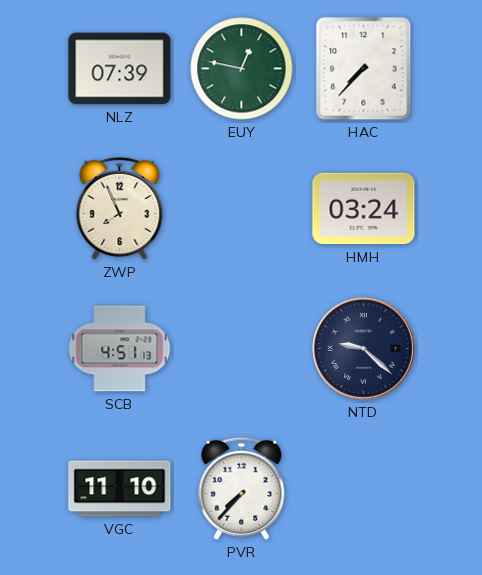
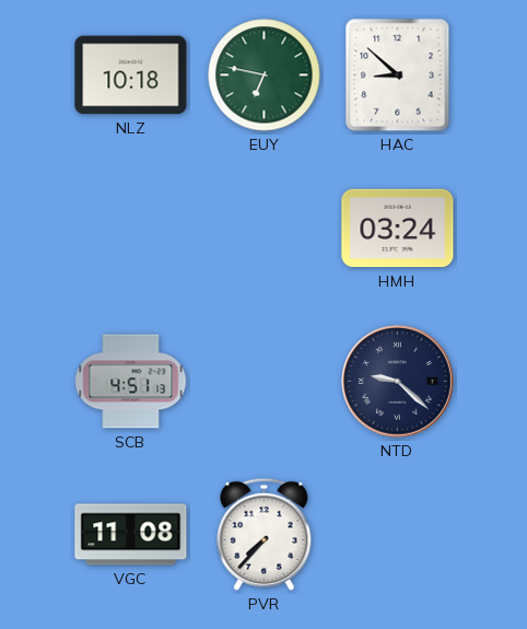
NLZ: 07:39 -> 10:18 (131, 75)
EUY: 12:47 -> 6:47 (265, 75)
HAC: 7:37 -> 8:52 (398, 75)
ZWP: 7:56 -> none (120, 208)
VGC: 11:10 -> 11:08 (131, 535)
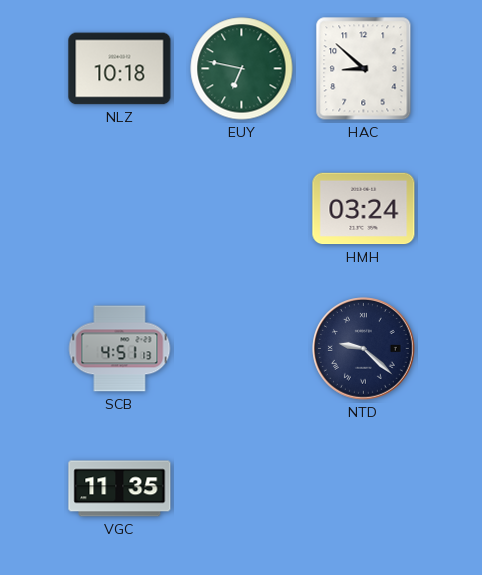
VGC: 11:08 -> 11:35 (120, 489)
PVR: 7:37 -> none (265, 534)
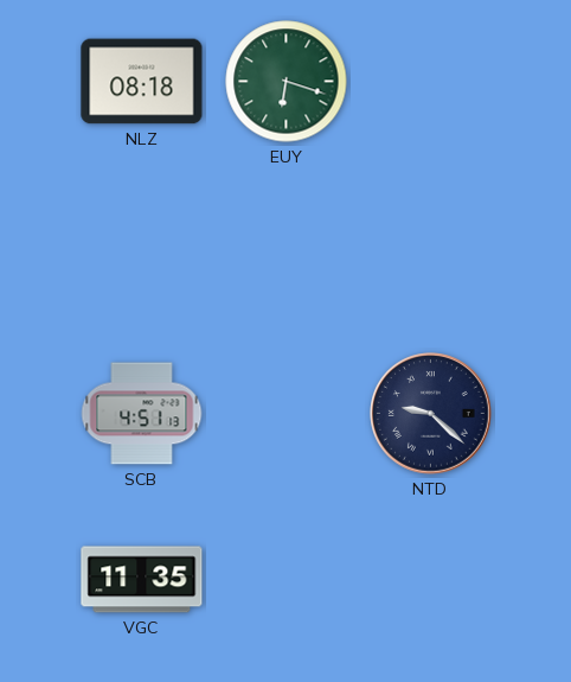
NLZ: 10:18 -> 08:18 (142, 82)
EUY: 6:47 -> 6:18 (287, 82)
HAC: 8:52 -> none (364, 69)
HMH: 03:24 -> none (364, 209)
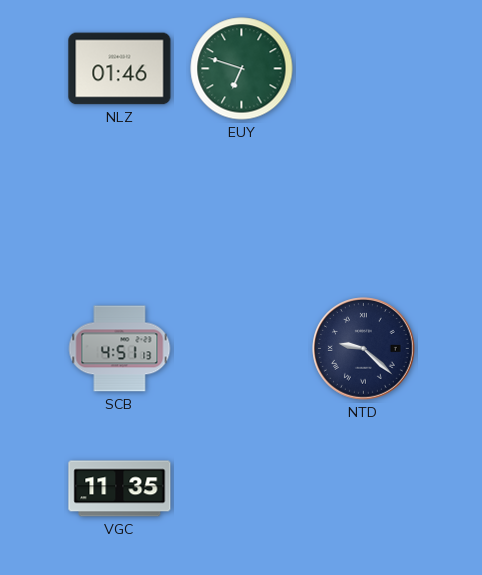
NLZ: 08:18 -> 01:46 (120, 69)
EUY: 6:18 -> 6:48 (242, 69)
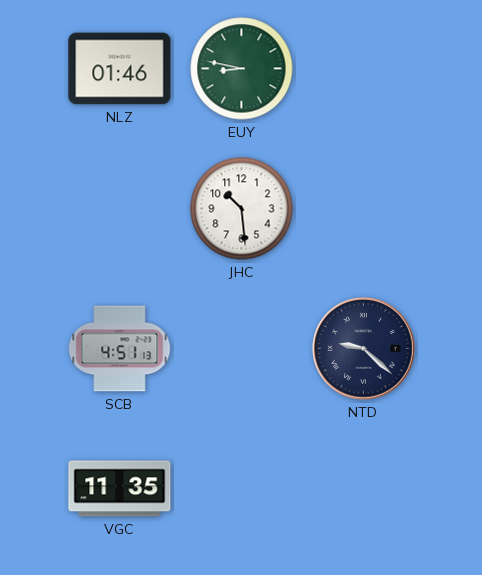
EUY: 6:48 -> 8:47 (242, 69)
JHC: none -> 10:29 (242, 209)
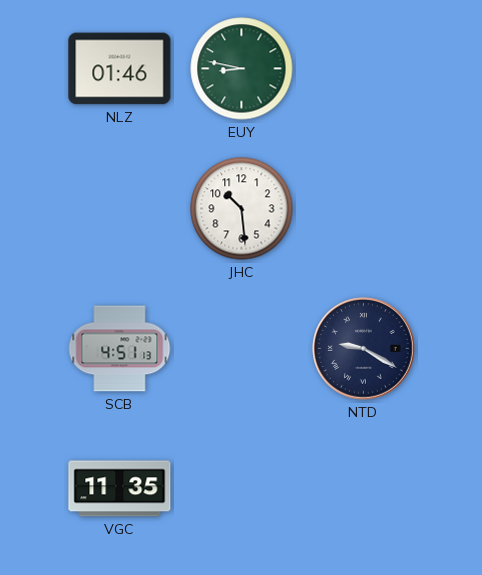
NTD: 9:22 -> 9:20 (364, 349)
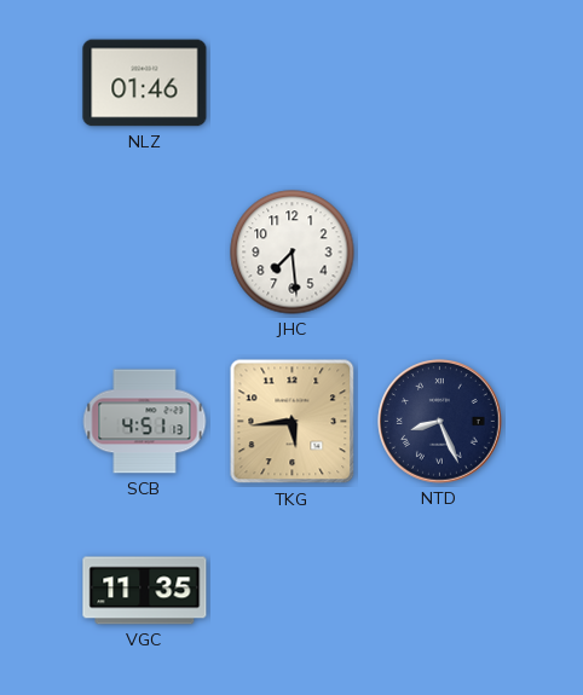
EUY: 8:47 -> none (242, 69)
JHC: 10:29 -> 7:29 (293, 253)
TKG: none -> 5:44 (293, 422)
NTD: 9:20 -> 8:26 (440, 422)
